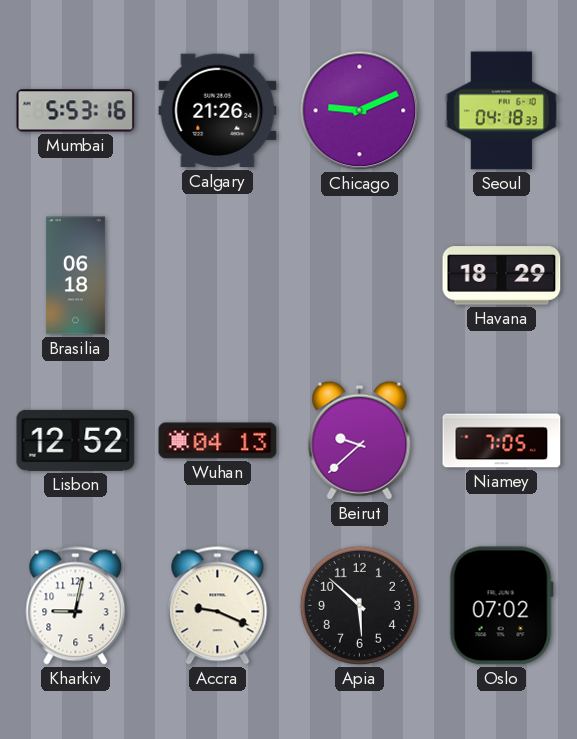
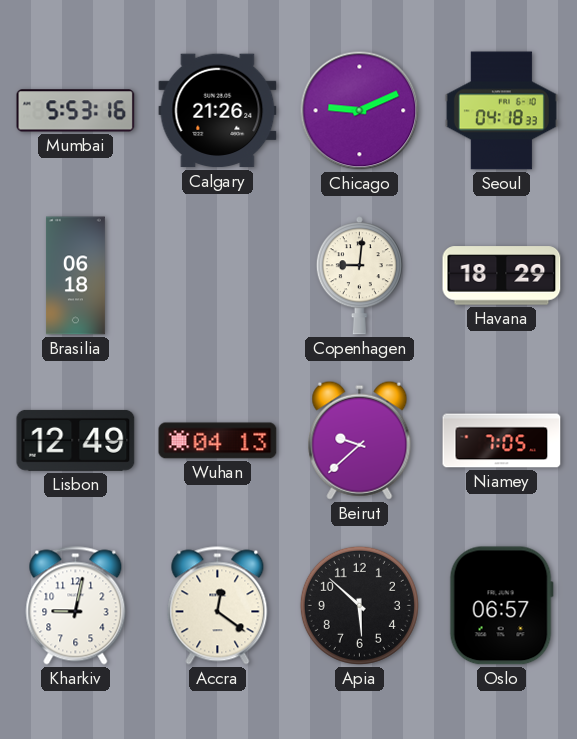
Copenhagen: none -> 9:01 (359, 276)
Lisbon: 12:52 -> 12:49 (76, 440)
Accra: 9:19 -> 12:21 (218, 606)
Oslo: 07:02 -> 06:57 (501, 606)
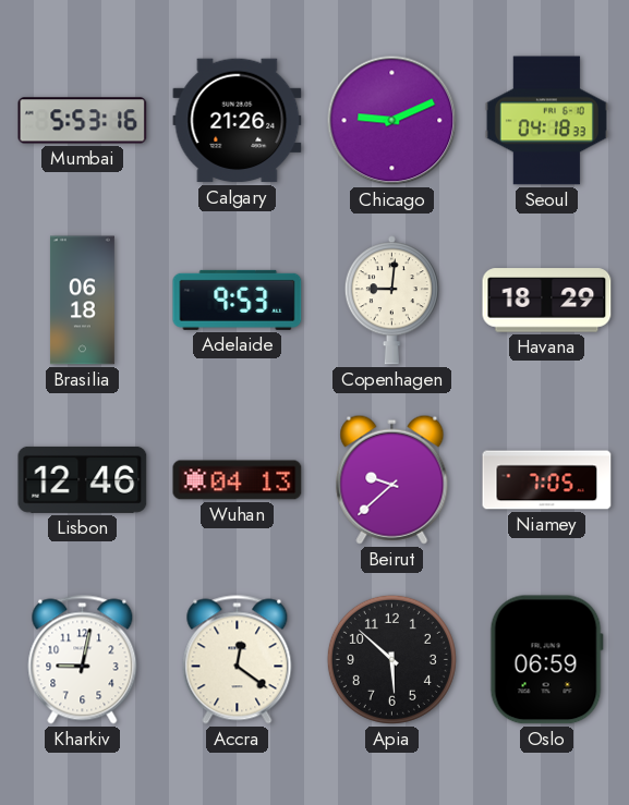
Adelaide: none -> 9:53 (238, 300)
Lisbon: 12:49 -> 12:46 (83, 479)
Oslo: 06:57 -> 06:59 (546, 660)
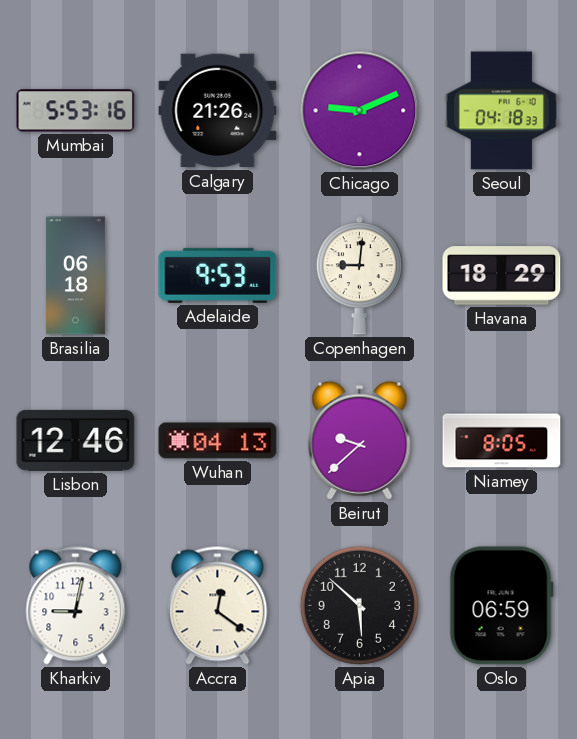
Niamey: 7:05 -> 8:05 (502, 441)
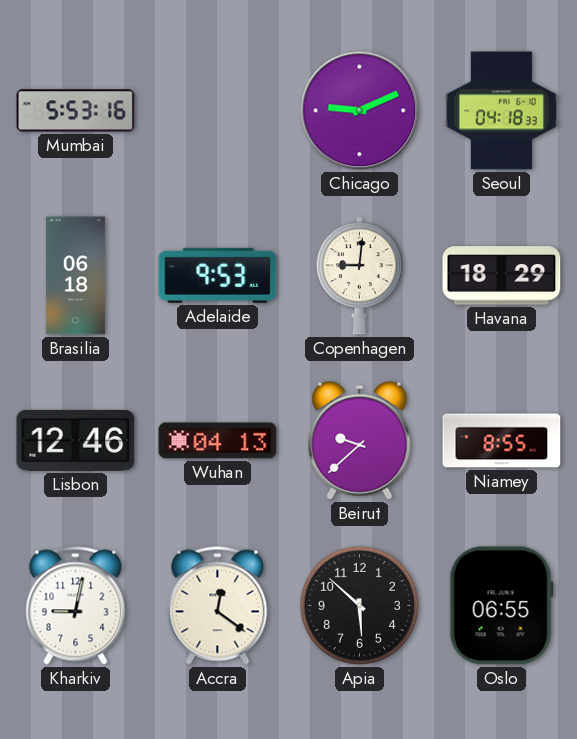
Calgary: 21:26 -> none (218, 111)
Niamey: 8:05 -> 8:55 (502, 441)
Oslo: 06:59 -> 06:55 (501, 606)
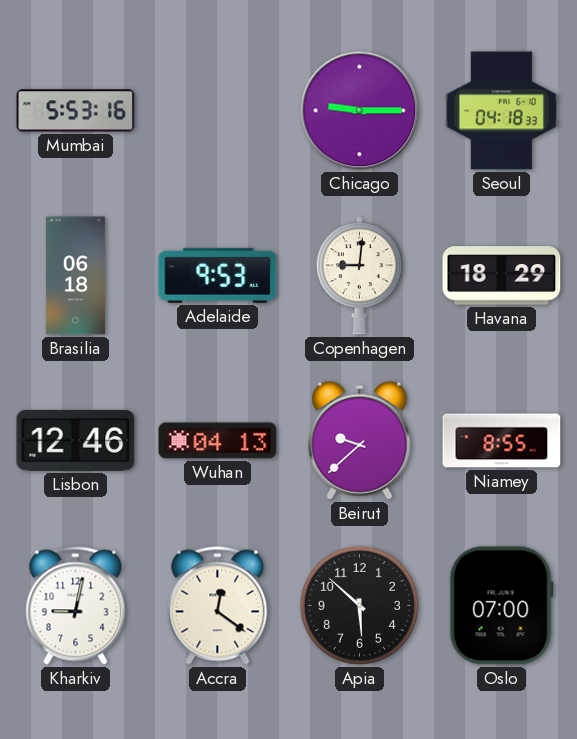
Chicago: 9:11 -> 9:15 (360, 111)
Oslo: 06:55 -> 07:00 (501, 606)
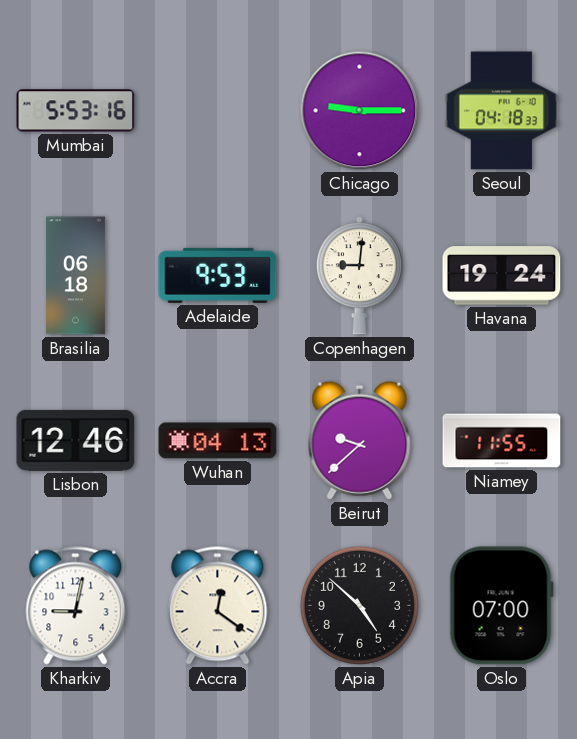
Havana: 18:29 -> 19:24 (502, 276)
Niamey: 8:55 -> 11:55 (502, 441)
Apia: 5:52 -> 4:52 (359, 605)
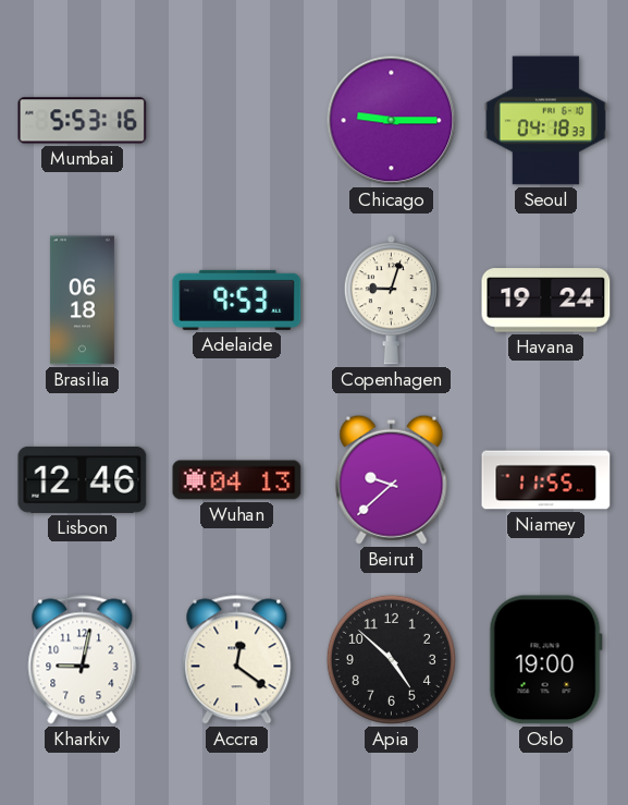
Copenhagen: 9:01 -> 9:03 (391, 301)
Oslo: 07:00 -> 19:00 (545, 660)
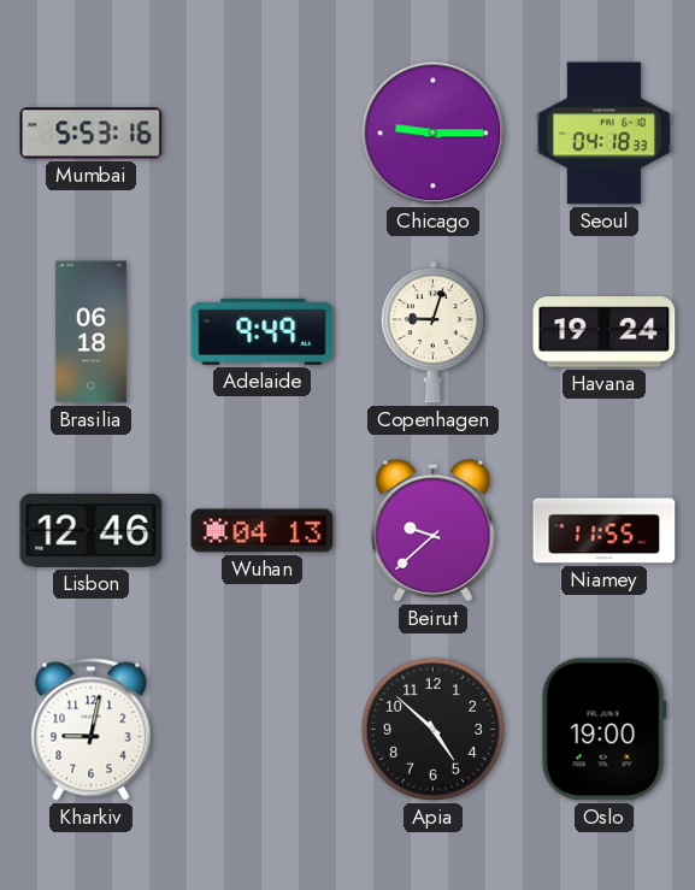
Adelaide: 9:53 -> 9:49 (263, 331)
Accra: 12:21 -> none (237, 660)
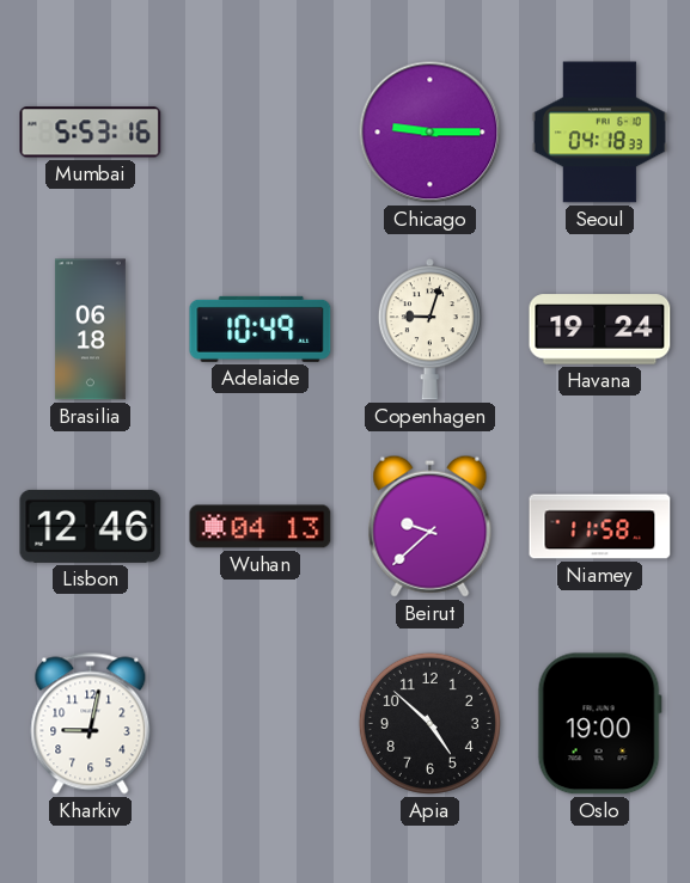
Adelaide: 9:49 -> 10:49 (261, 329)
Niamey: 11:55 -> 11:58 (600, 527)
